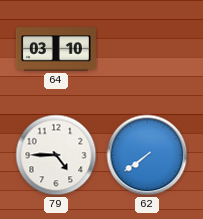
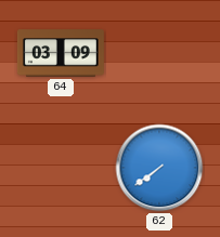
64: 03:10 -> 03:09 (61, 53)
79: 4:45 -> none (56, 155)
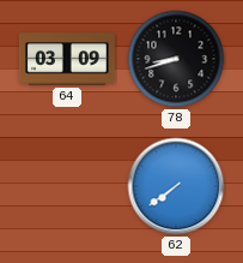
78: none -> 8:42 (176, 59)
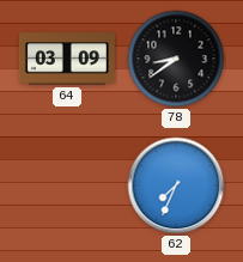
78: 8:42 -> 8:39 (176, 59)
62: 7:39 -> 7:34 (176, 185)
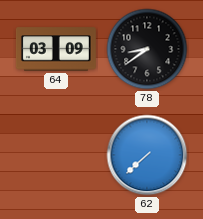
62: 7:34 -> 7:38 (147, 155)
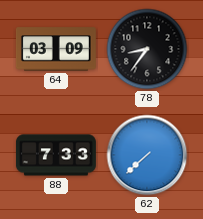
78: 8:39 -> 8:36 (147, 49)
88: none -> 7:33 (56, 155)
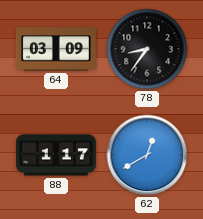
88: 7:33 -> 1:17 (56, 155)
62: 7:38 -> 12:40 (147, 155)
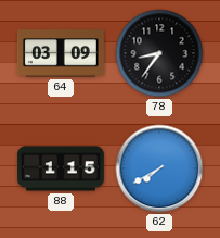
88: 1:17 -> 1:15 (61, 168)
62: 12:40 -> 7:40 (159, 168)
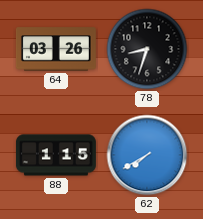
64: 03:09 -> 03:26 (56, 49)
78: 8:36 -> 8:33 (147, 49)
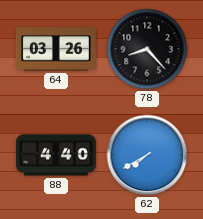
78: 8:33 -> 8:23 (147, 49)
88: 1:15 -> 4:40 (56, 155)
